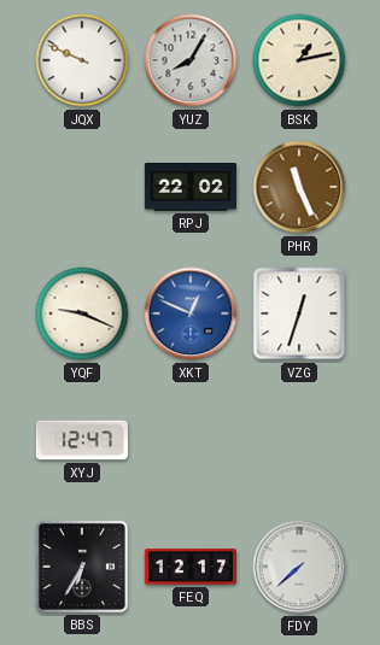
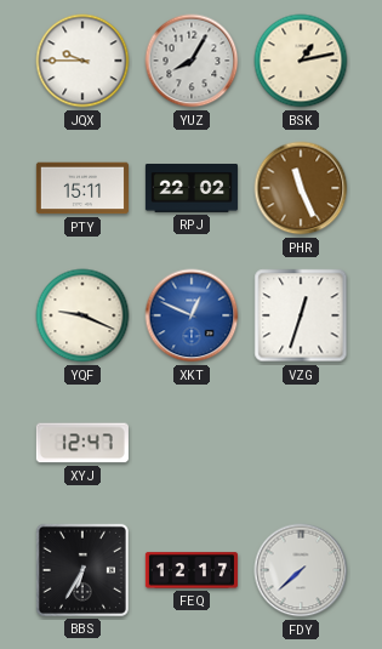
JQX: 9:49 -> 9:45 (82, 61)
PTY: none -> 15:11 (82, 188)
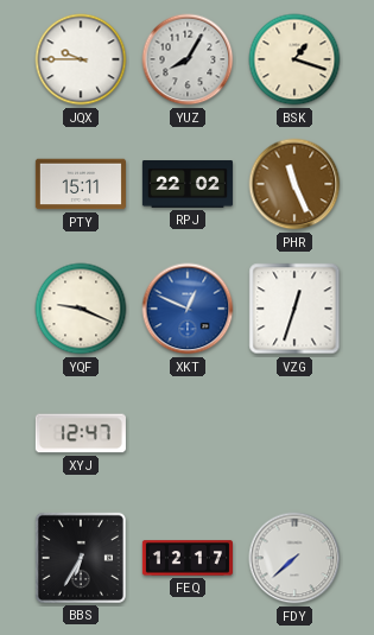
BSK: 1:13 -> 1:18 (294, 59)
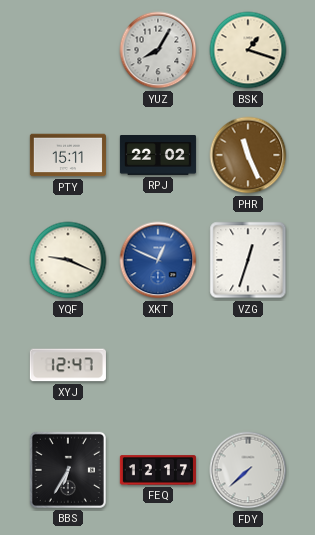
JQX: 9:45 -> none (81, 59)
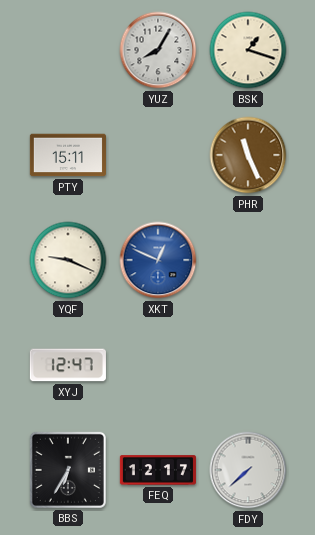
RPJ: 22:02 -> none (158, 156)
VZG: 12:33 -> none (248, 260)
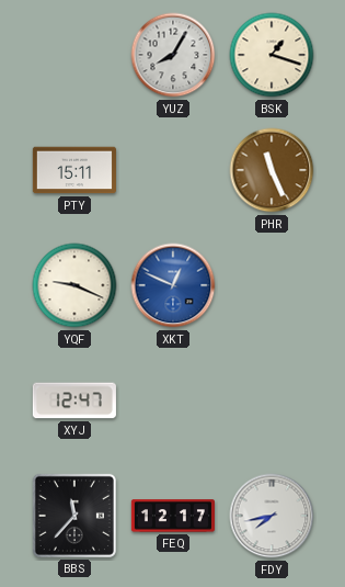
BBS: 6:35 -> 11:37 (74, 516)
FDY: 7:38 -> 7:43 (272, 516)
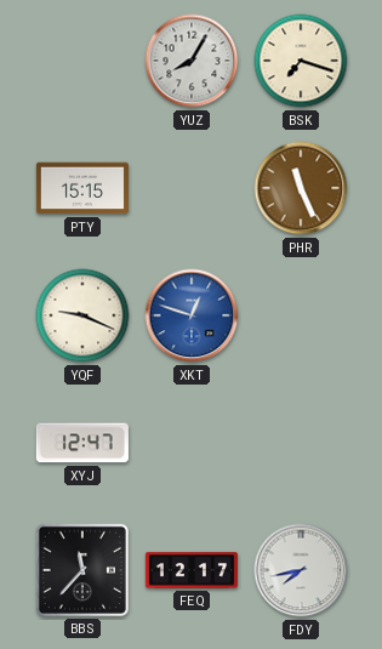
BSK: 1:18 -> 7:18 (301, 61)
PTY: 15:11 -> 15:15 (82, 188)
XKT: 12:49 -> 12:48 (192, 315)
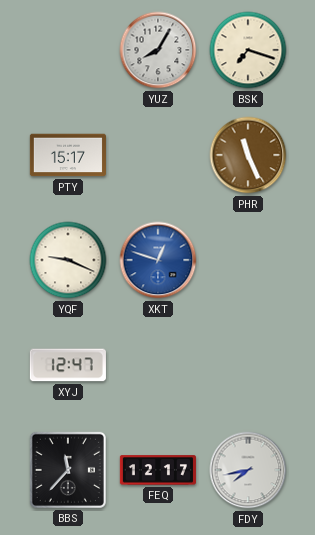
PTY: 15:15 -> 15:17 (68, 155)
